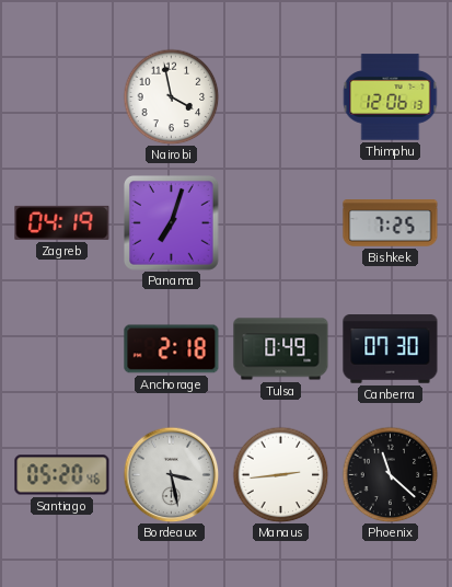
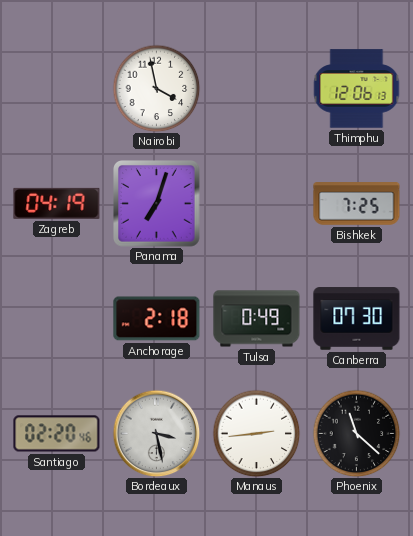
Santiago: 05:20 -> 02:20 (57, 434)
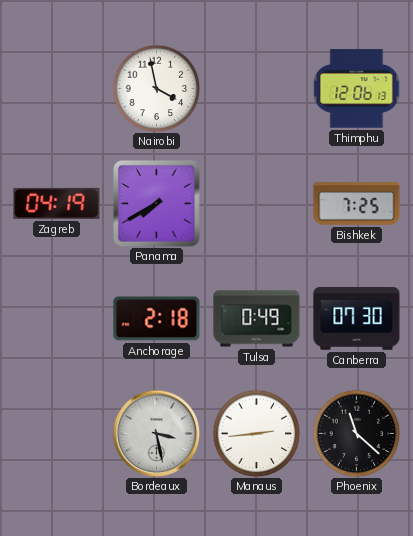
Panama: 7:03 -> 7:40 (157, 204)
Santiago: 02:20 -> none (57, 434)
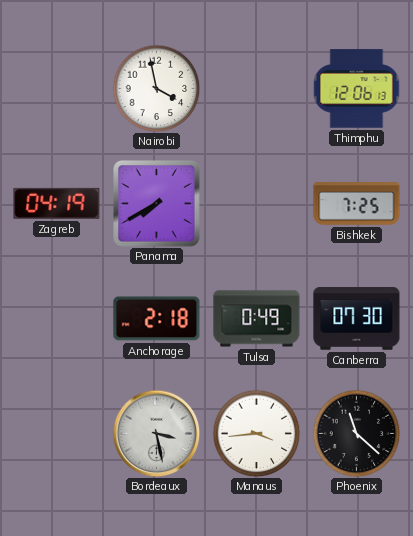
Manaus: 2:44 -> 3:44 (256, 433)
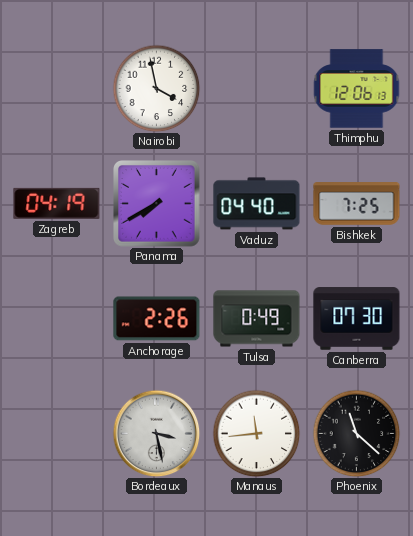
Vaduz: none -> 04:40 (257, 204)
Anchorage: 2:18 -> 2:26 (157, 319)
Manaus: 3:44 -> 11:44 (256, 433)
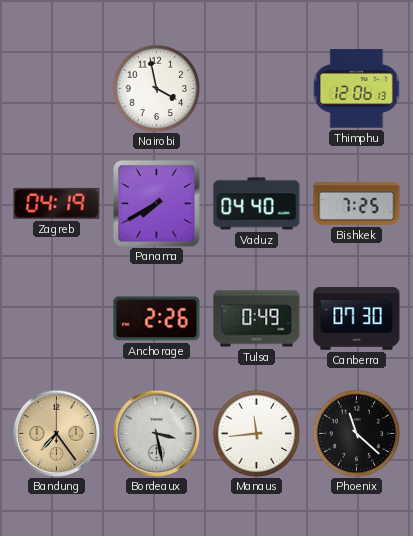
Bandung: none -> 7:24 (56, 433)
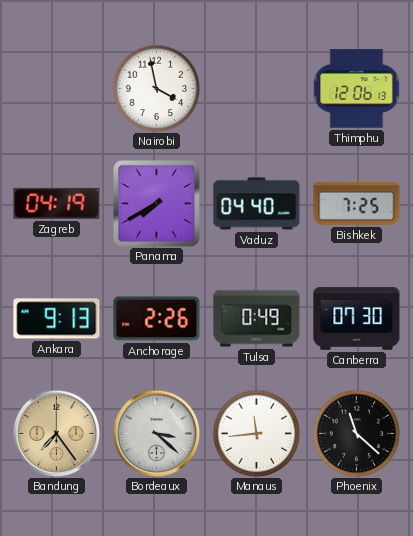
Ankara: none -> 9:13 (57, 319)
Bordeaux: 3:28 -> 3:22 (156, 433)
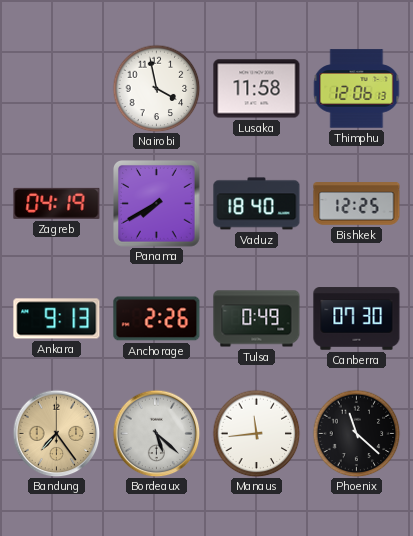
Lusaka: none -> 11:58 (257, 89)
Vaduz: 04:40 -> 18:40 (257, 204)
Bishkek: 7:25 -> 12:25 (357, 204)
Bordeaux: 3:22 -> 5:22 (156, 433)
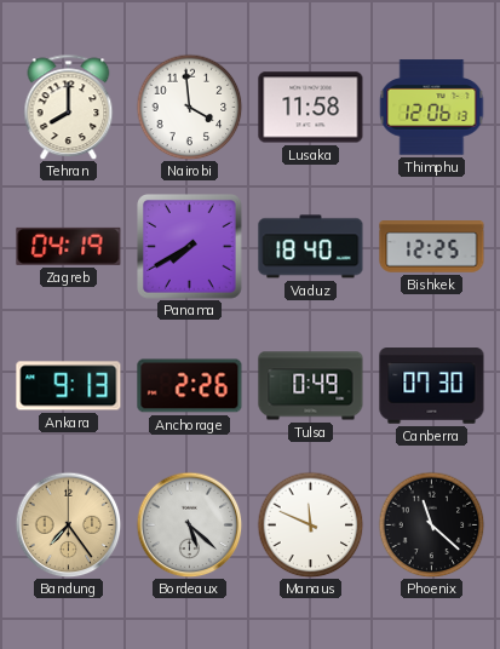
Tehran: none -> 8:00 (69, 107)
Nairobi: 3:58 -> 3:59 (189, 107)
Manaus: 11:44 -> 11:49 (310, 524)
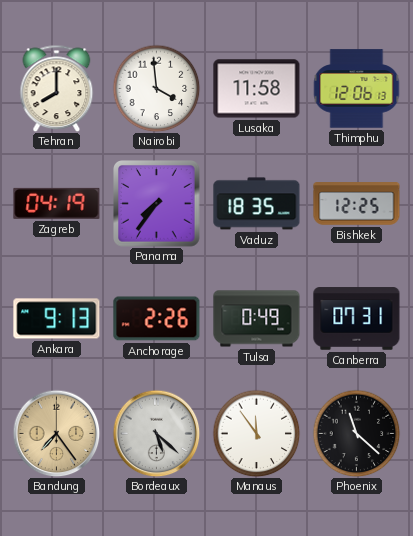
Panama: 7:40 -> 7:36 (157, 204)
Vaduz: 18:40 -> 18:35 (257, 204)
Canberra: 07:30 -> 07:31 (357, 319)
Manaus: 11:49 -> 11:54 (256, 433)
